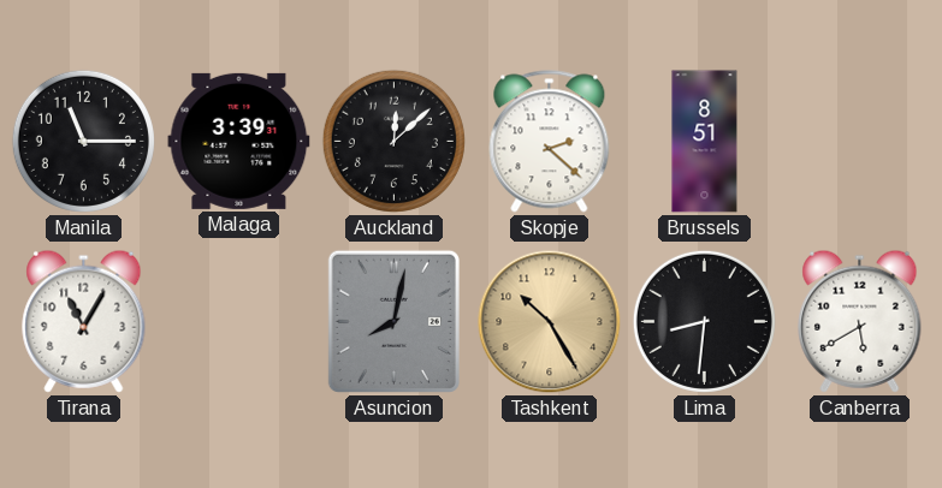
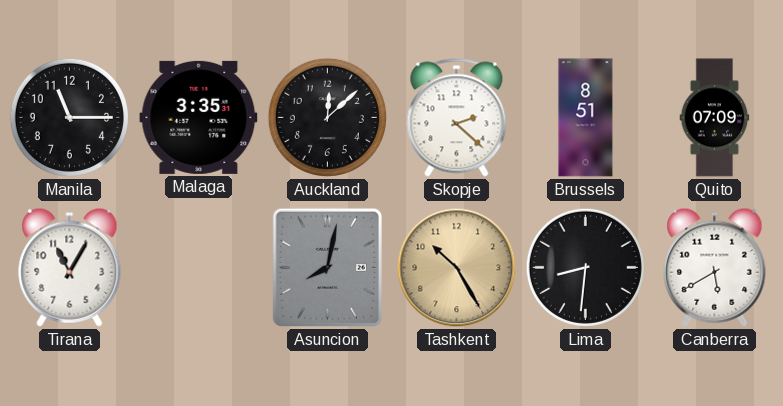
Malaga: 3:39 -> 3:35 (199, 117)
Quito: none -> 07:09 (715, 118)
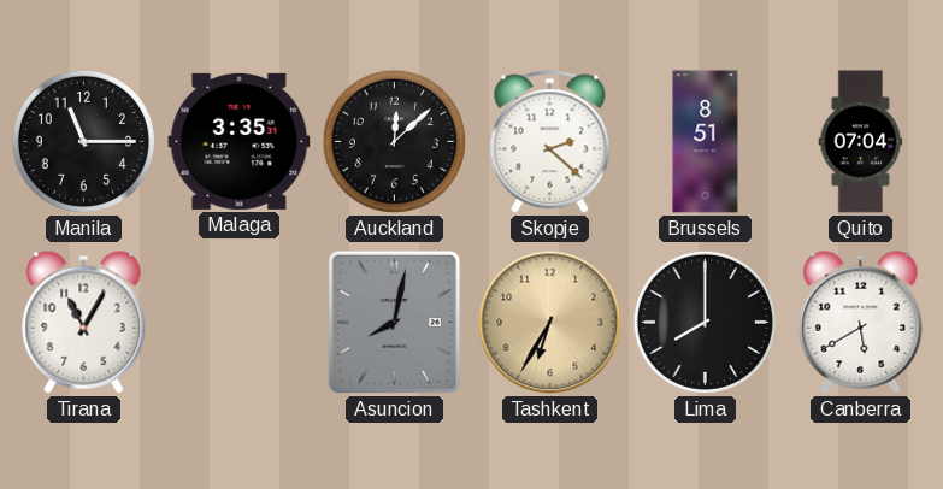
Quito: 07:09 -> 07:04 (861, 142)
Tashkent: 10:25 -> 6:35 (550, 323)
Lima: 8:31 -> 8:00 (705, 322)
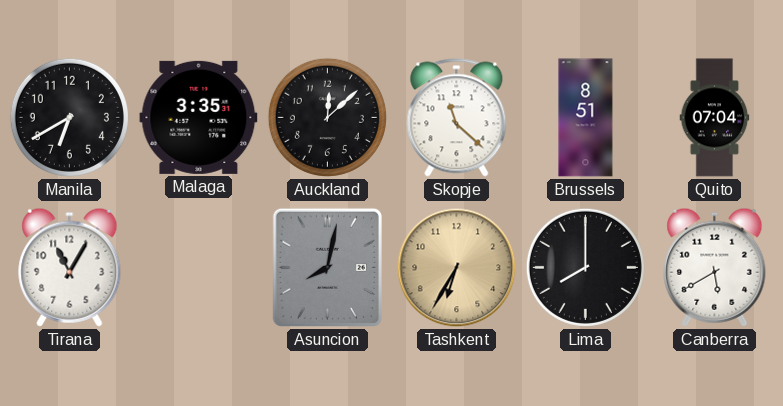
Manila: 11:15 -> 6:40 (69, 117)
Skopje: 2:22 -> 11:22 (457, 118)
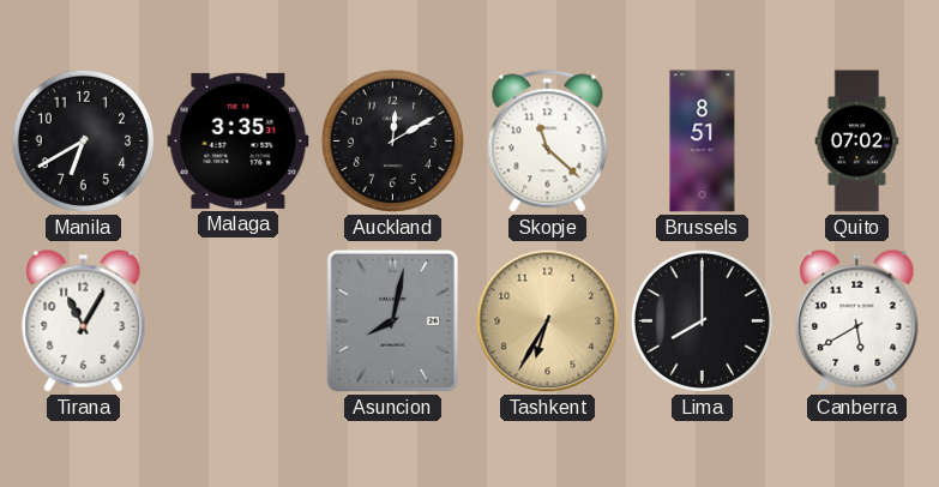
Auckland: 12:08 -> 12:10 (392, 140)
Quito: 07:04 -> 07:02 (857, 142)
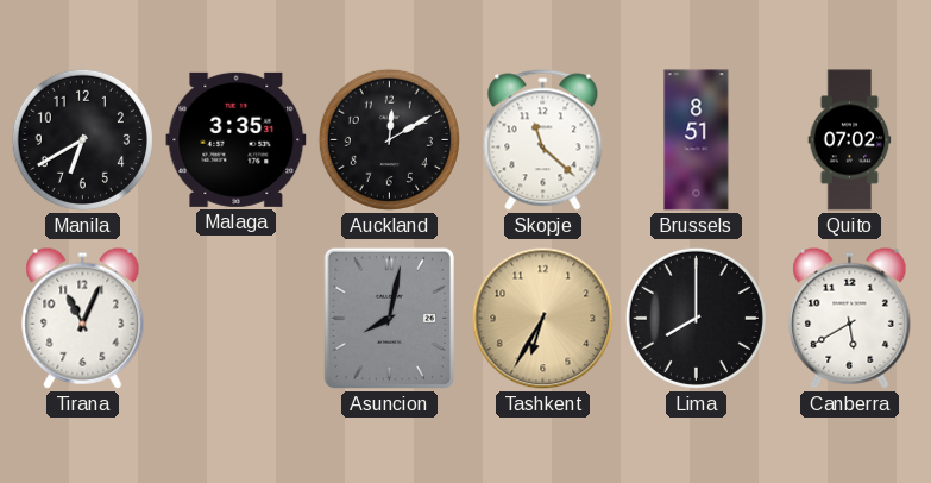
Tirana: 11:05 -> 11:04 (83, 318)
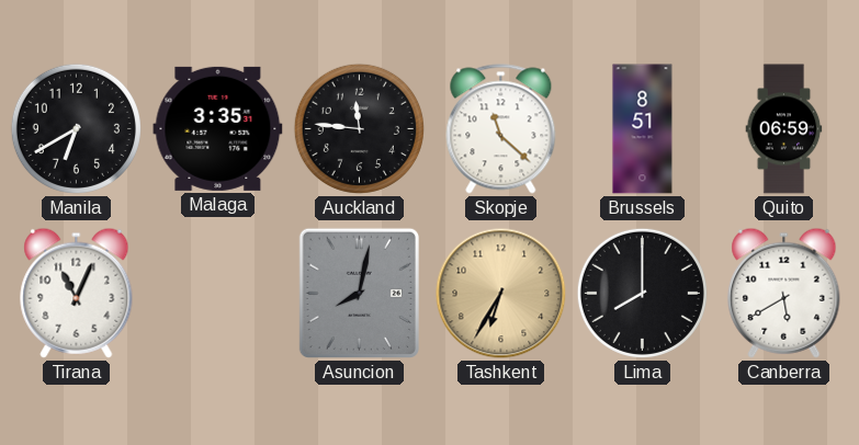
Auckland: 12:10 -> 11:46 (359, 128)
Quito: 07:02 -> 06:59 (784, 129)
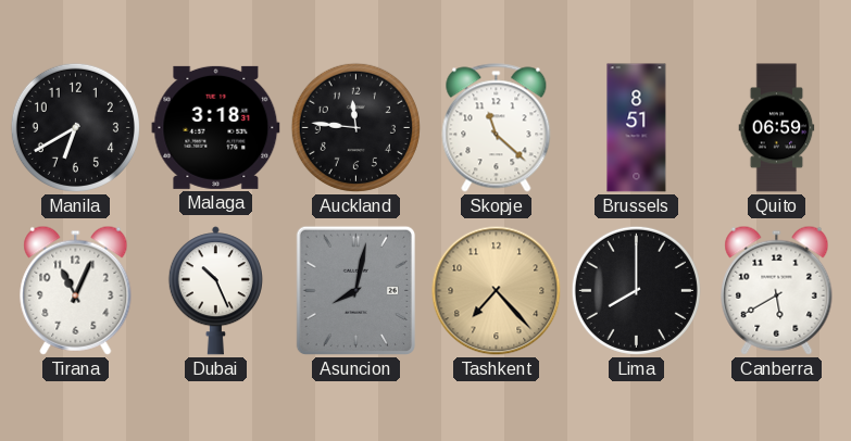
Malaga: 3:35 -> 3:18 (216, 127)
Dubai: none -> 10:26 (215, 291)
Tashkent: 6:35 -> 7:23 (497, 291)
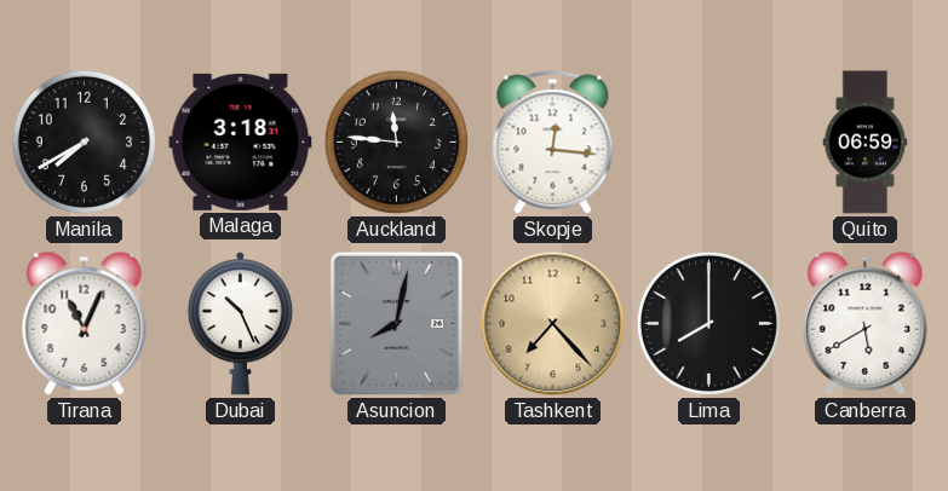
Manila: 6:40 -> 7:40 (84, 141)
Skopje: 11:22 -> 12:16 (553, 143)
Brussels: 8:51 -> none (637, 128)
